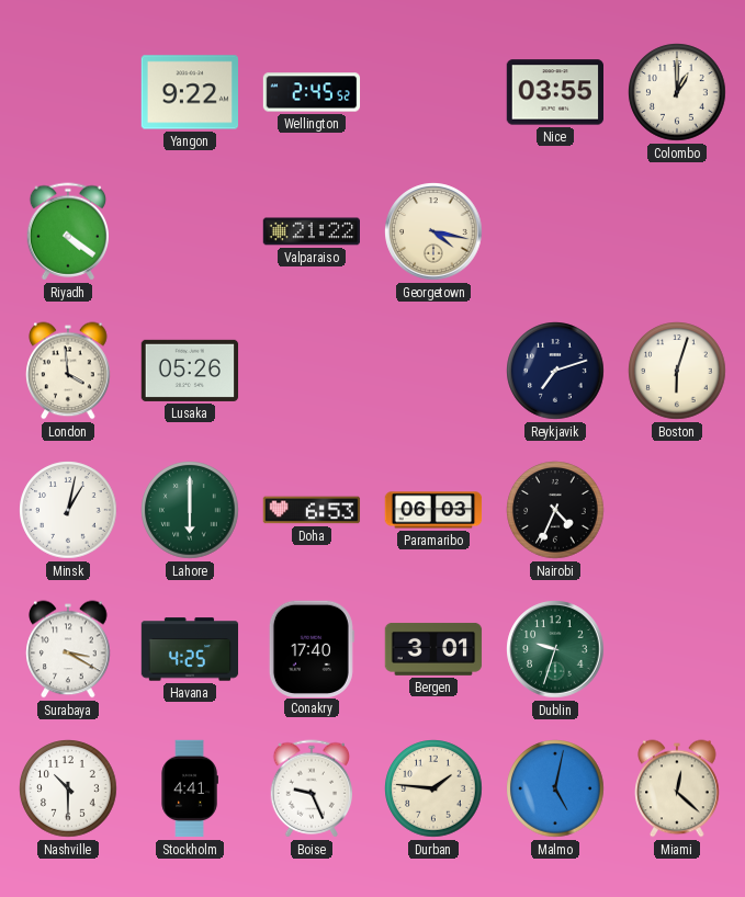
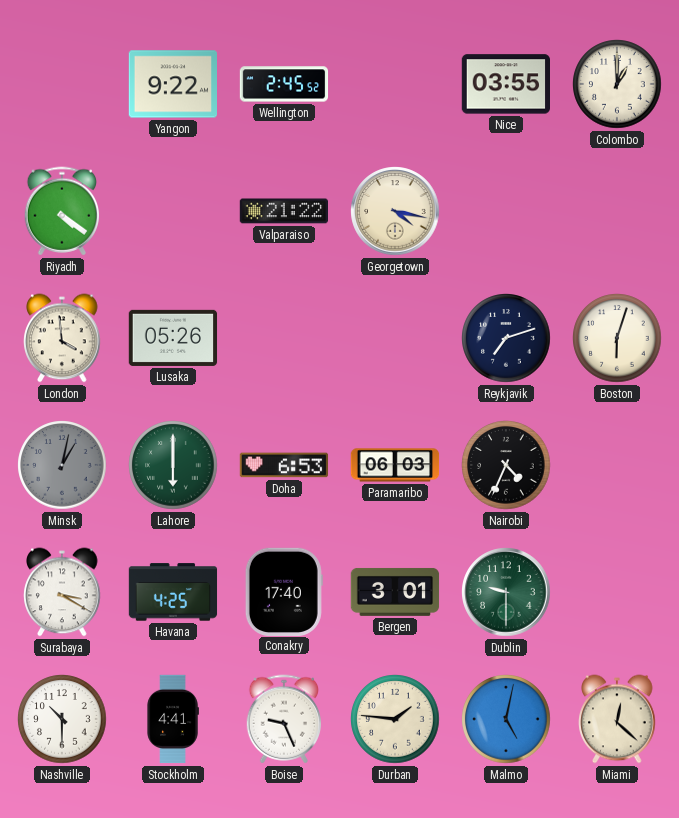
Minsk dial: white -> grey (62, 465)
Dublin: 9:33 -> 9:30 (506, 592)
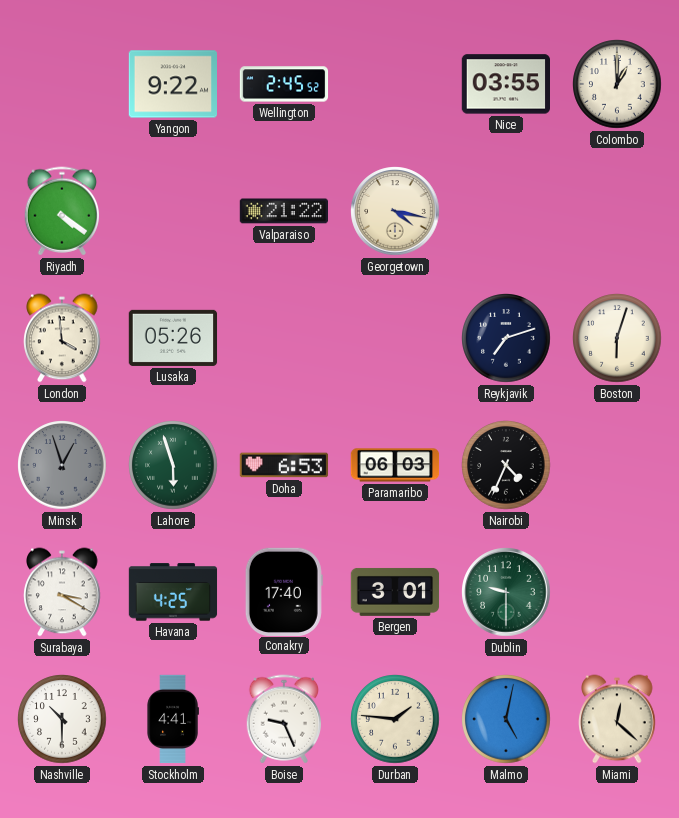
Minsk: 1:02 -> 12:57 (62, 465)
Lahore: 6:00 -> 5:57 (173, 465)
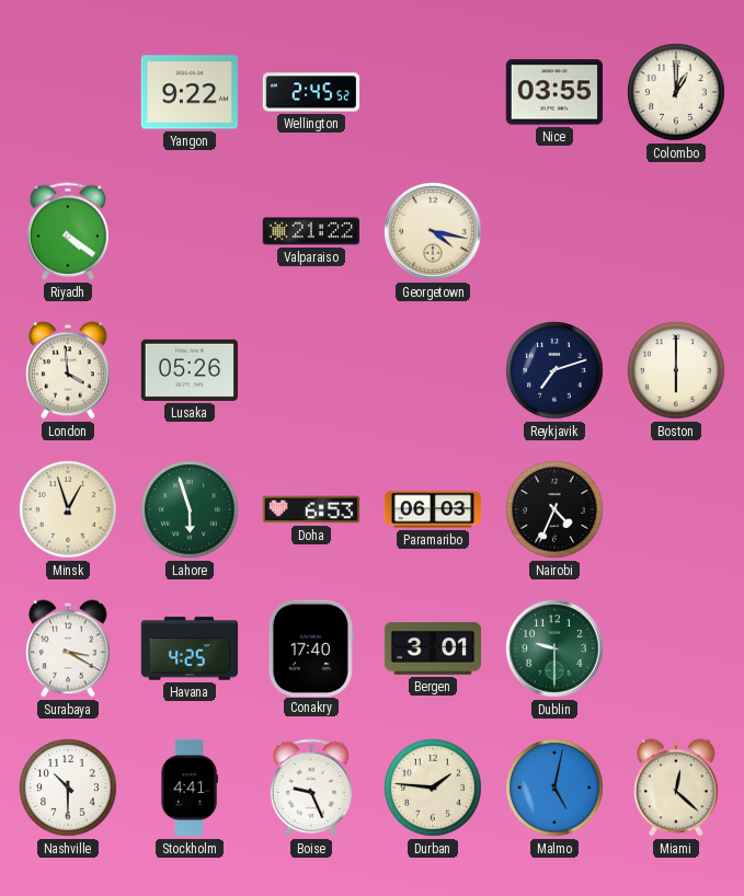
Boston: 6:03 -> 6:00 (676, 370)
Minsk dial: grey -> cream (68, 509)
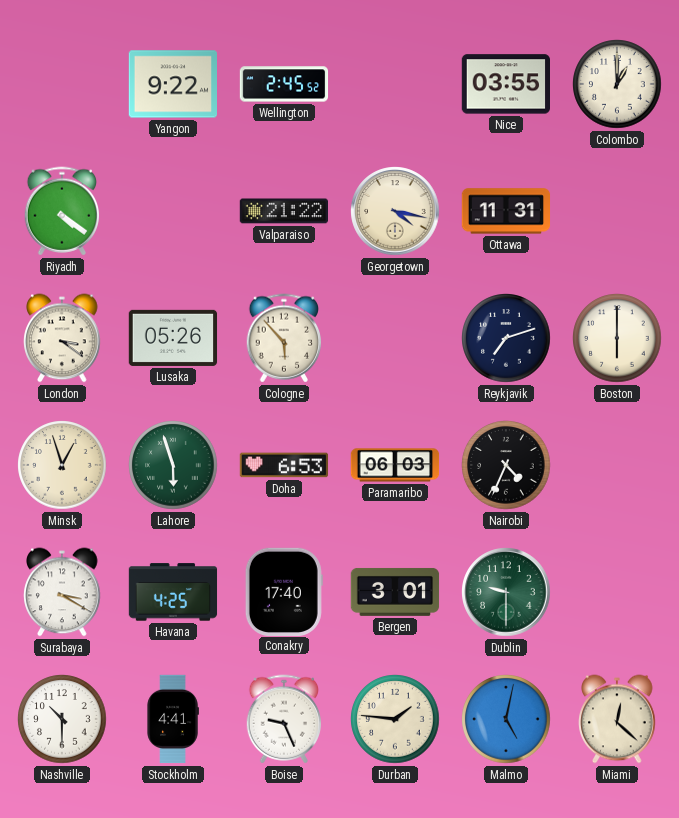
Ottawa: none -> 11:31 (506, 211)
London: 3:59 -> 3:21 (62, 338)
Cologne: none -> 5:53 (284, 338)
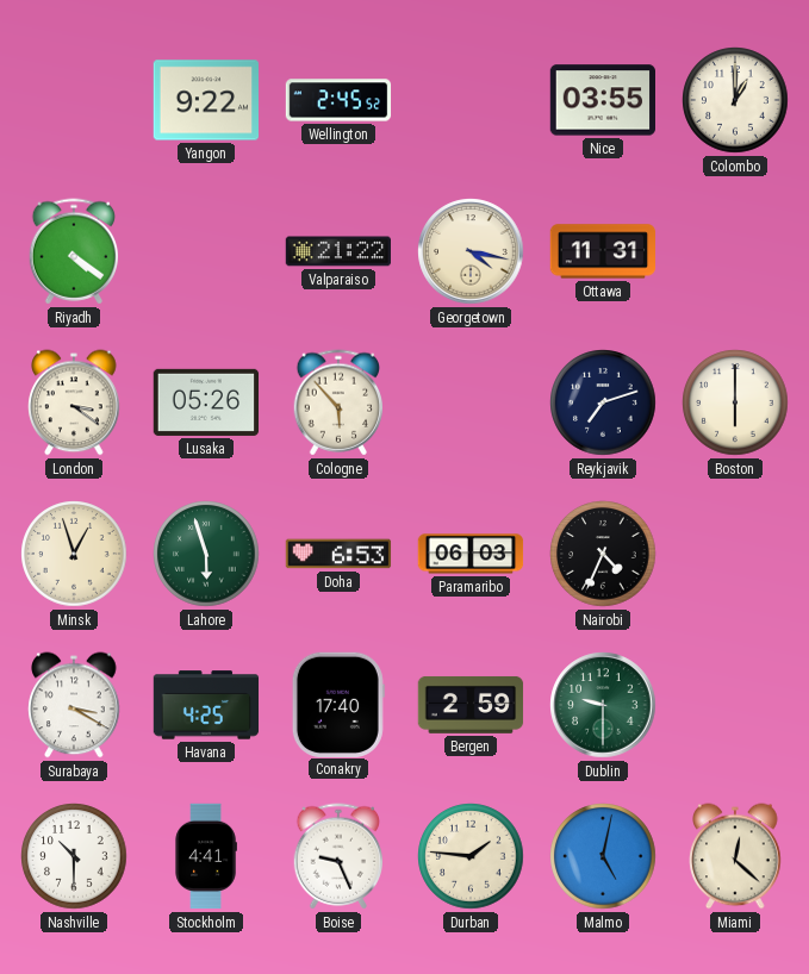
Bergen: 3:01 -> 2:59 (471, 705)
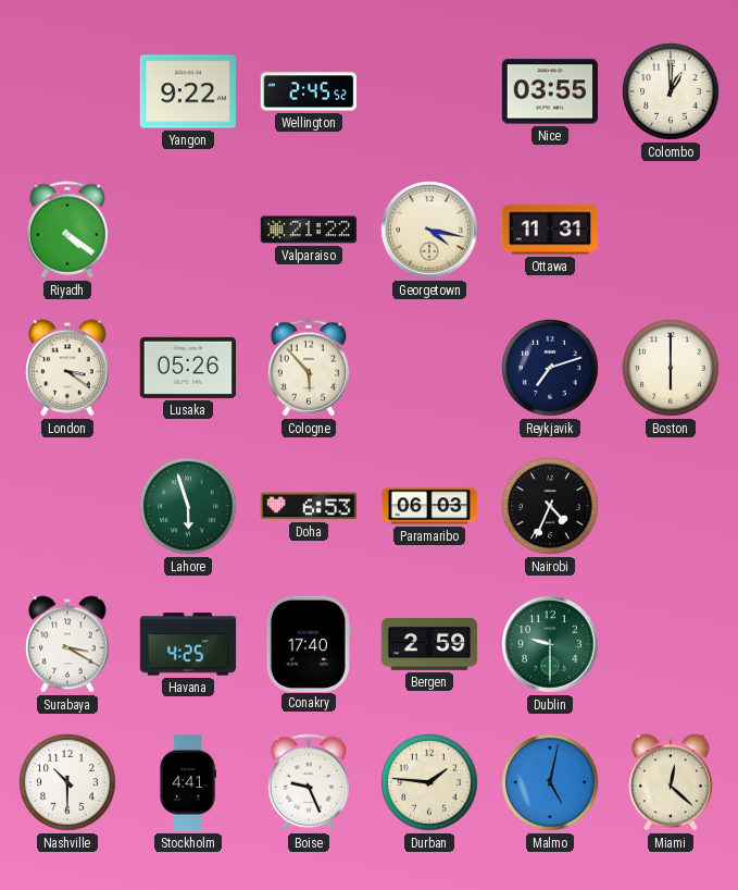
Minsk: 12:57 -> none (74, 554)
